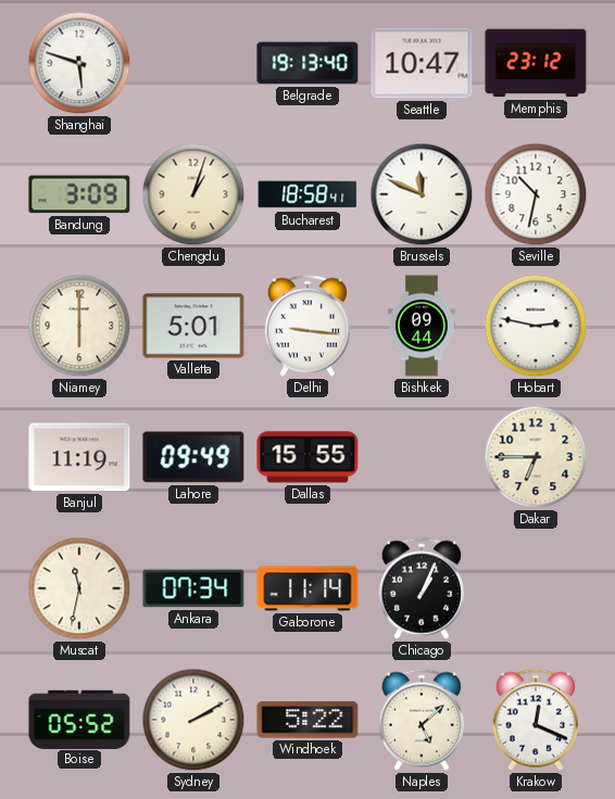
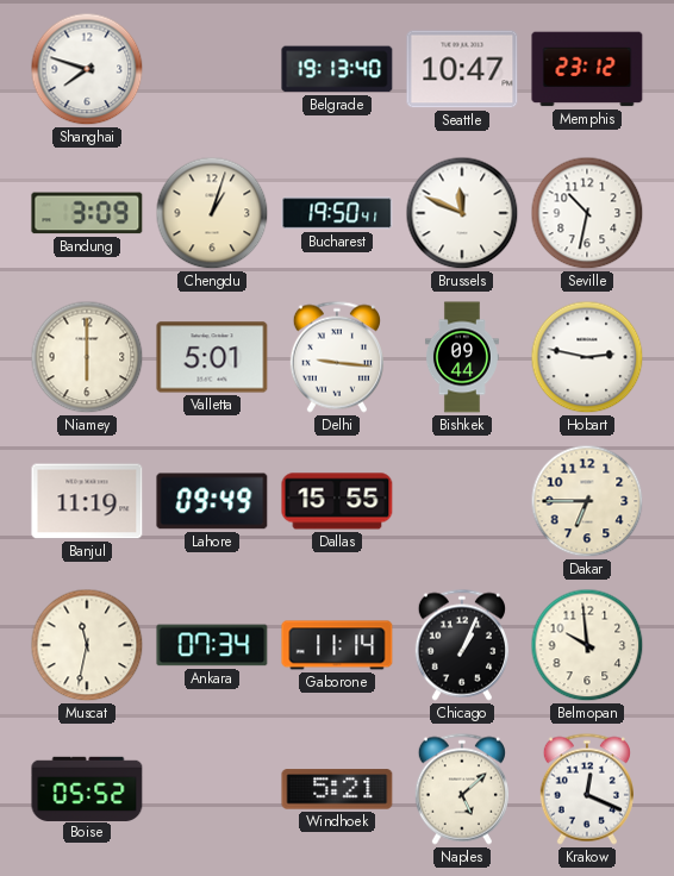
Shanghai: 5:48 -> 7:48 (87, 69)
Bucharest: 18:58 -> 19:50 (337, 213)
Belmopan: none -> 9:59 (587, 645)
Sydney: 2:10 -> none (193, 720)
Windhoek: 5:22 -> 5:21 (337, 789)
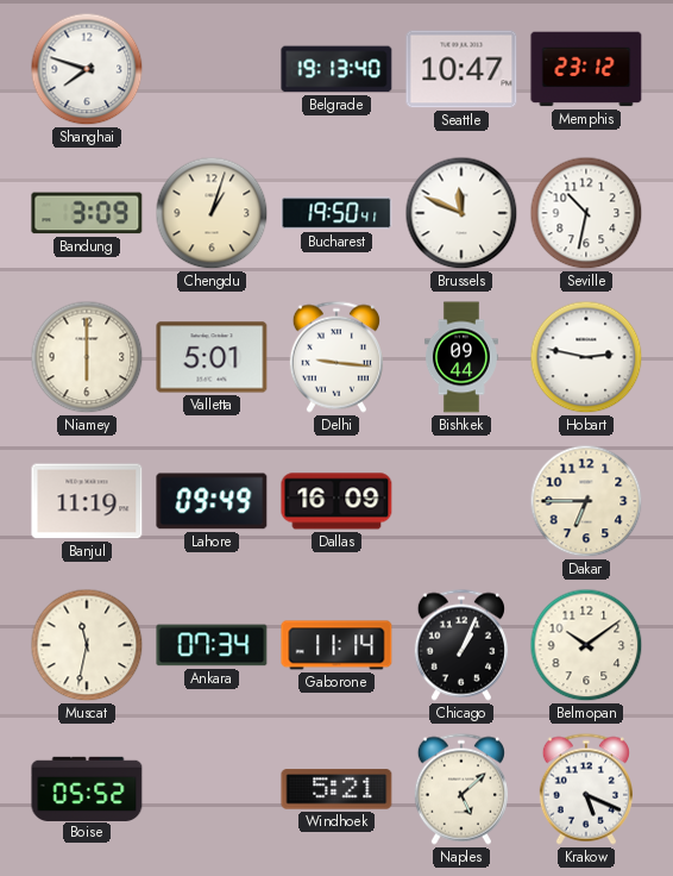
Dallas: 15:55 -> 16:09 (336, 501)
Belmopan: 9:59 -> 10:09 (586, 645)
Krakow: 12:19 -> 5:19 (586, 789)
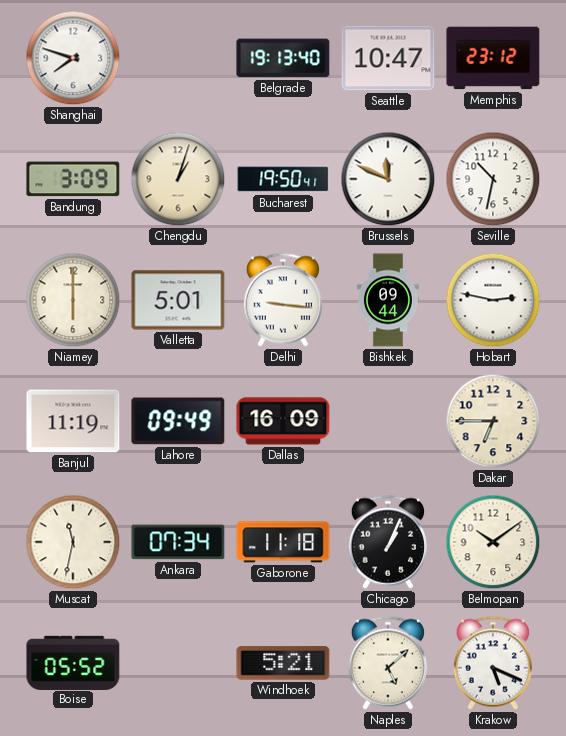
Gaborone: 11:14 -> 11:18 (283, 542)
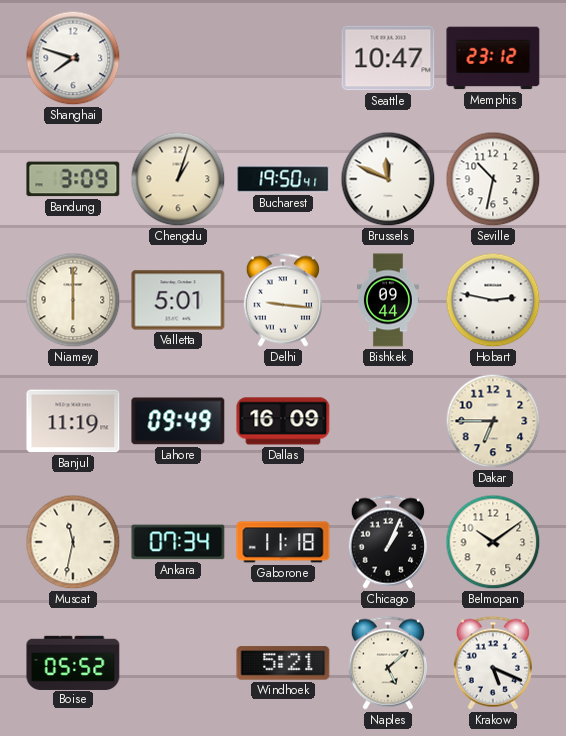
Belgrade: 19:13 -> none (283, 58)
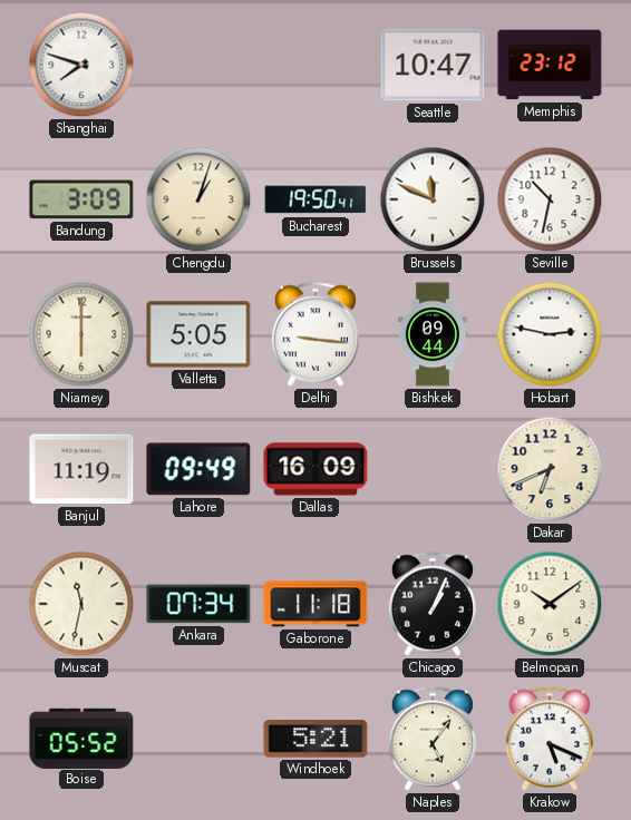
Valletta: 5:01 -> 5:05 (198, 334)
Dakar: 6:45 -> 6:41 (550, 469)
Naples: 5:08 -> 5:06 (433, 739)
